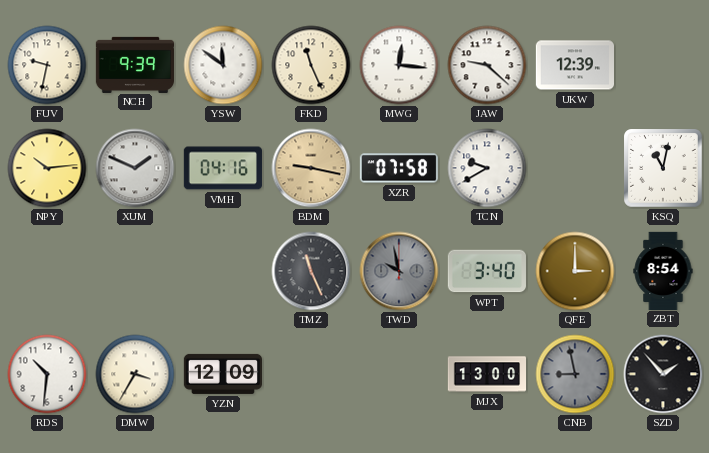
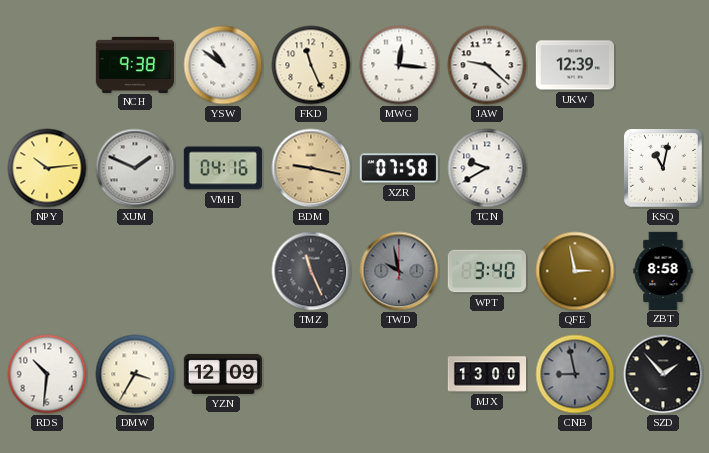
FUV: 9:32 -> none (47, 65)
NCH: 9:39 -> 9:38 (134, 64)
YSW: 11:51 -> 10:51 (223, 65)
QFE: 3:00 -> 2:58 (575, 271)
ZBT: 8:54 -> 8:58 (663, 270)
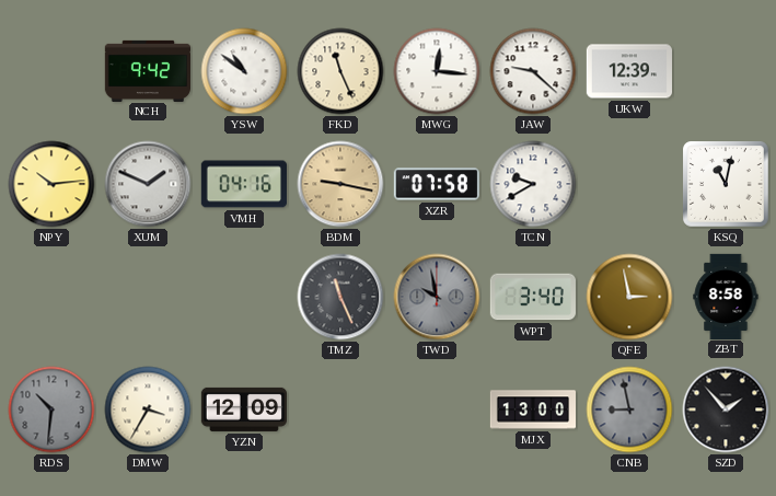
NCH: 9:38 -> 9:42 (147, 70)
RDS dial: white -> grey (51, 410)
